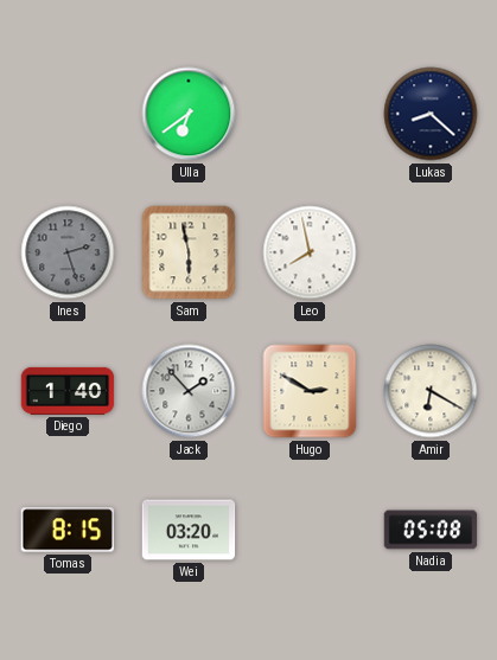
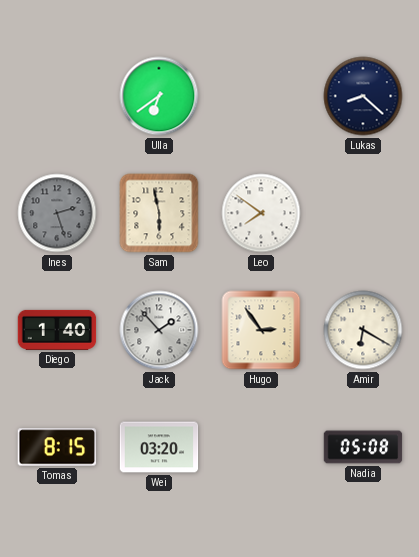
Leo: 7:58 -> 7:51 (261, 213)
Hugo: 2:50 -> 2:54 (261, 330)
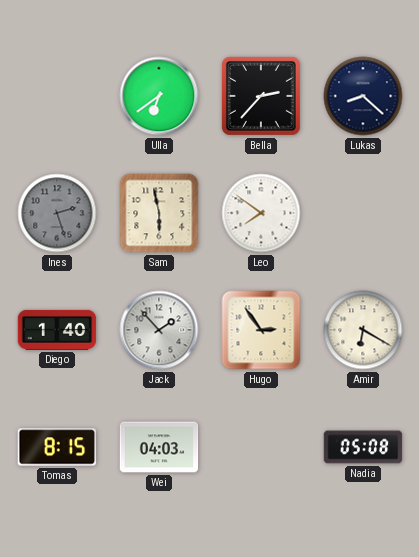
Bella: none -> 2:37 (261, 96)
Wei: 03:20 -> 04:03 (159, 447)
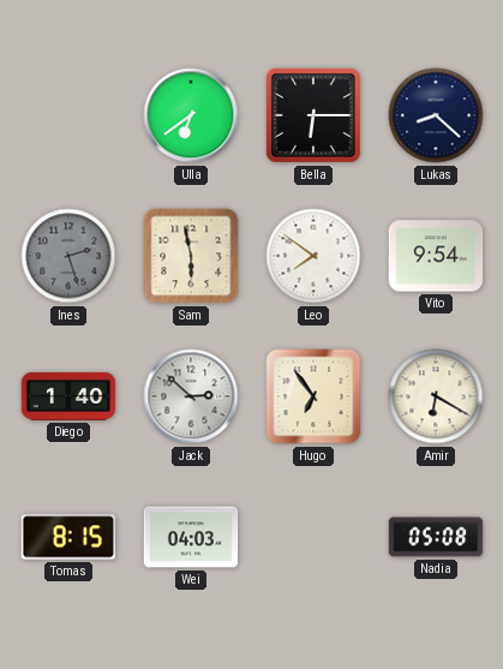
Bella: 2:37 -> 6:15 (313, 115)
Vito: none -> 9:54 (436, 256)
Jack: 1:53 -> 2:52 (191, 396)
Hugo: 2:54 -> 6:54 (313, 396)
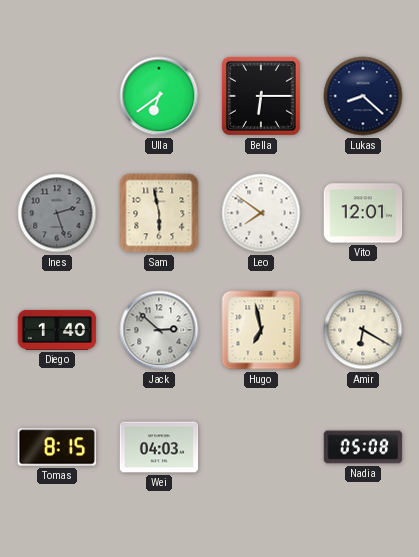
Vito: 9:54 -> 12:01 (363, 213)
Hugo: 6:54 -> 6:58 (261, 330)
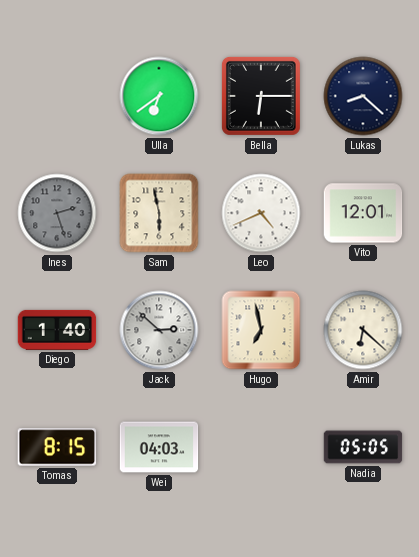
Leo: 7:51 -> 4:41 (261, 213)
Amir: 6:20 -> 6:22 (363, 330)
Nadia: 05:08 -> 05:05 (363, 447)
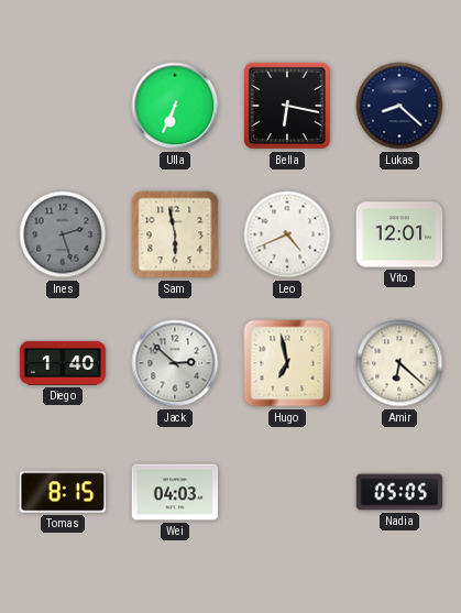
Ulla: 6:39 -> 6:34 (175, 106)
Bella: 6:15 -> 6:17 (287, 106)
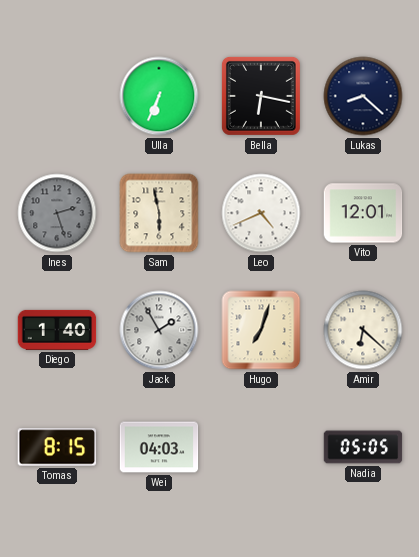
Jack: 2:52 -> 1:55 (159, 330)
Hugo: 6:58 -> 7:03 (261, 330)
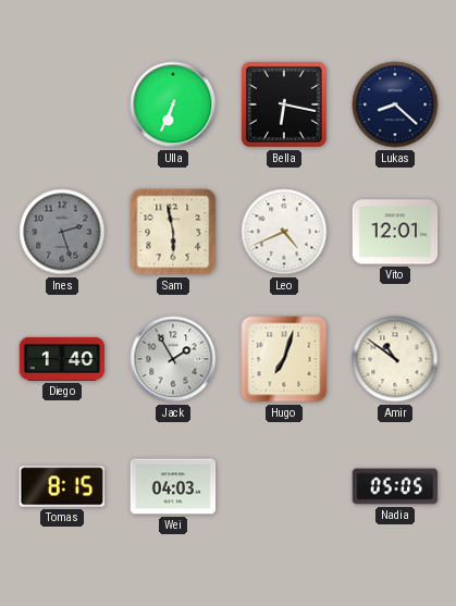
Amir: 6:22 -> 10:51 (395, 359)
